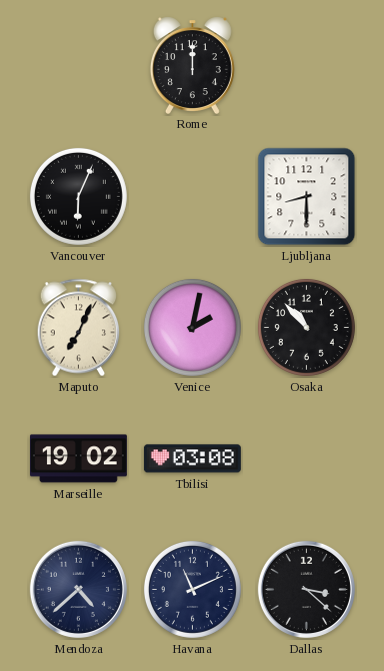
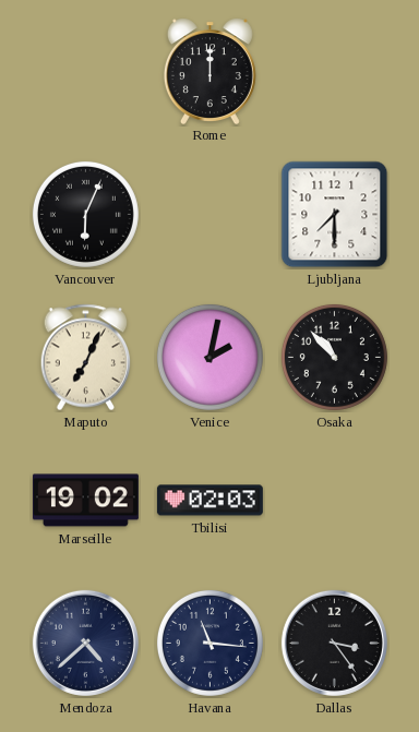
Ljubljana: 8:30 -> 7:30 (335, 215)
Tbilisi: 03:08 -> 02:03 (209, 501)
Havana: 11:11 -> 11:16 (209, 643)
Dallas: 3:22 -> 3:24 (334, 643)
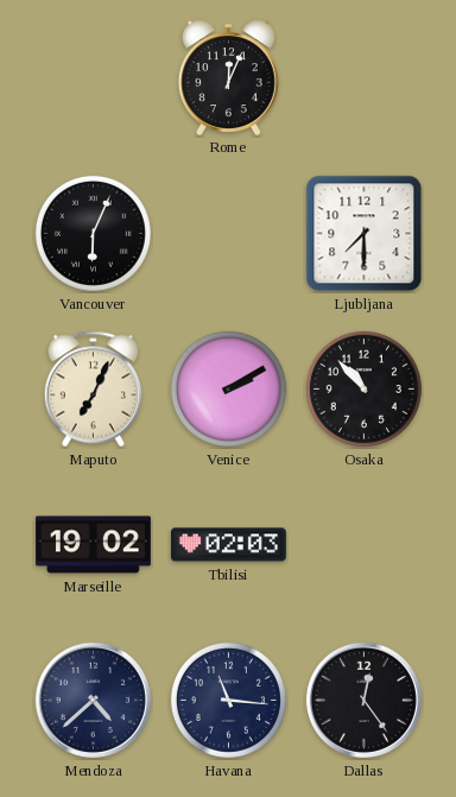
Rome: 12:00 -> 12:04 (228, 77)
Venice: 2:02 -> 2:10 (228, 388)
Dallas: 3:24 -> 12:24 (363, 700)
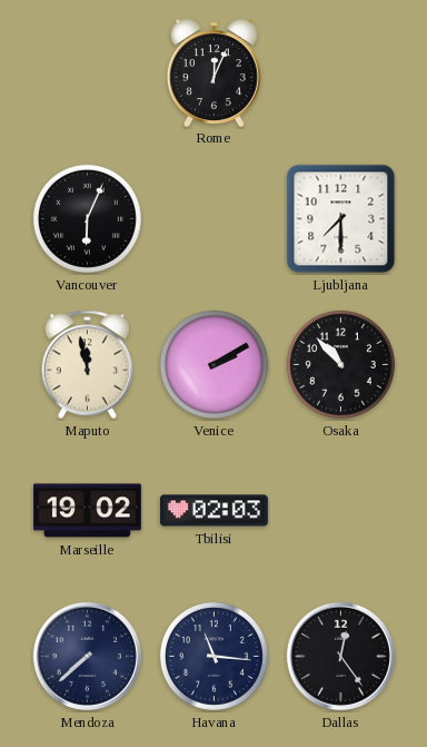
Maputo: 7:04 -> 11:58 (88, 365)
Mendoza: 4:38 -> 7:38 (87, 656)
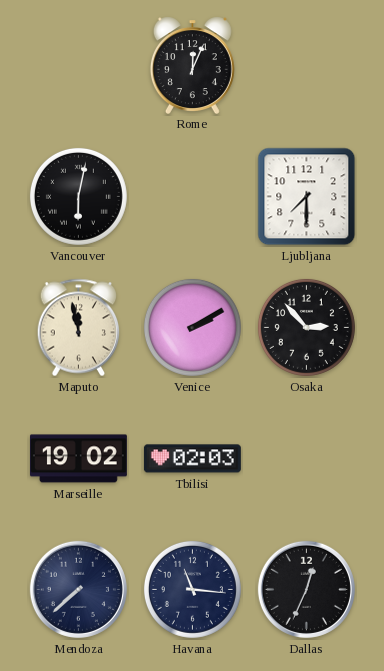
Vancouver: 6:04 -> 6:02 (78, 196)
Osaka: 10:53 -> 2:53 (306, 327)
Dallas: 12:24 -> 12:34 (306, 589)
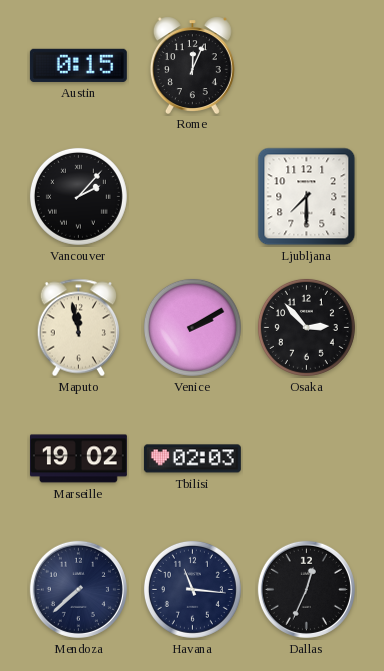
Austin: none -> 0:15 (78, 65)
Vancouver: 6:02 -> 2:07 (78, 196)
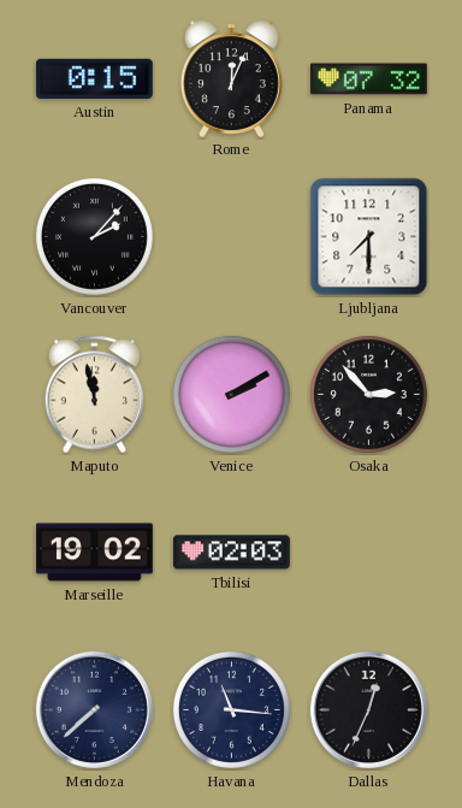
Panama: none -> 07:32 (368, 79)
